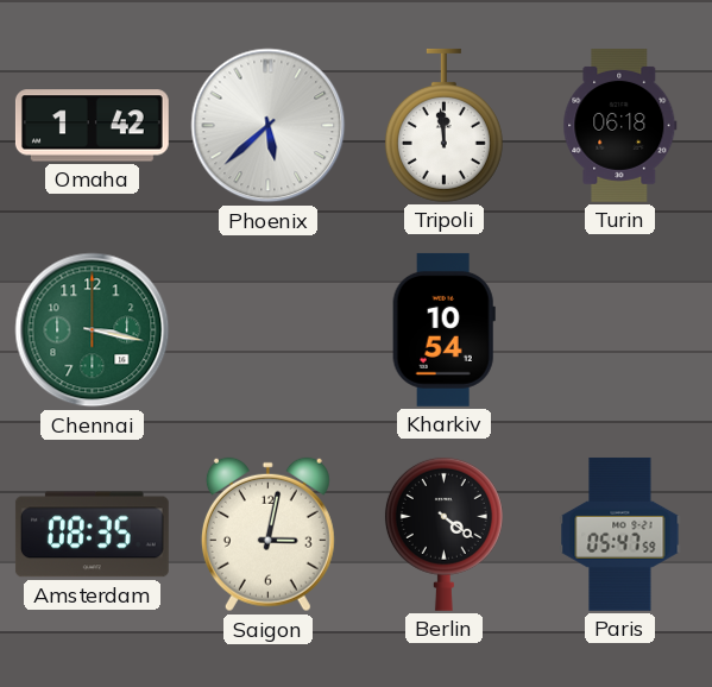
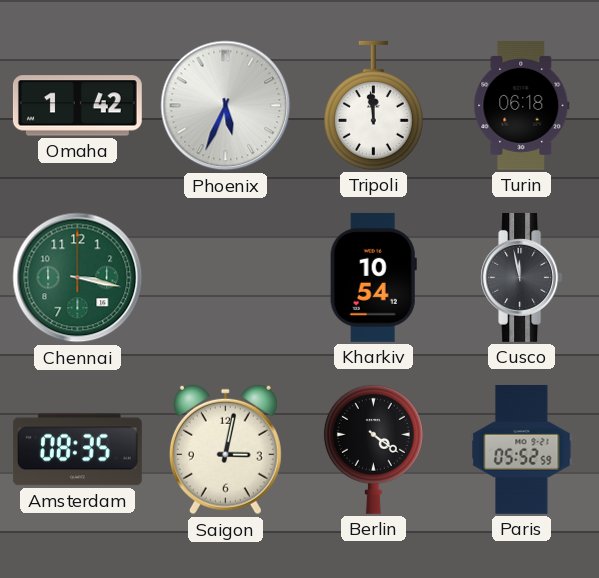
Phoenix: 5:38 -> 5:34 (226, 106)
Cusco: none -> 11:58 (522, 277)
Paris: 05:47 -> 05:52 (522, 449)
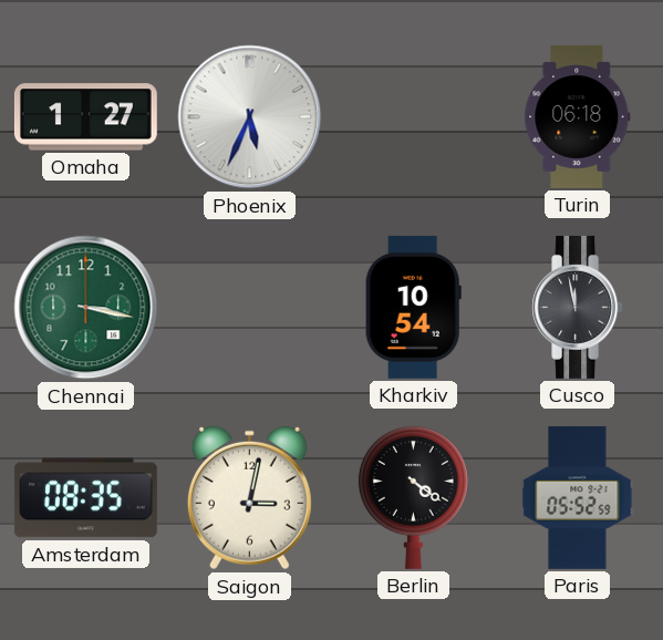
Omaha: 1:42 -> 1:27 (85, 117)
Tripoli: 11:59 -> none (373, 105)
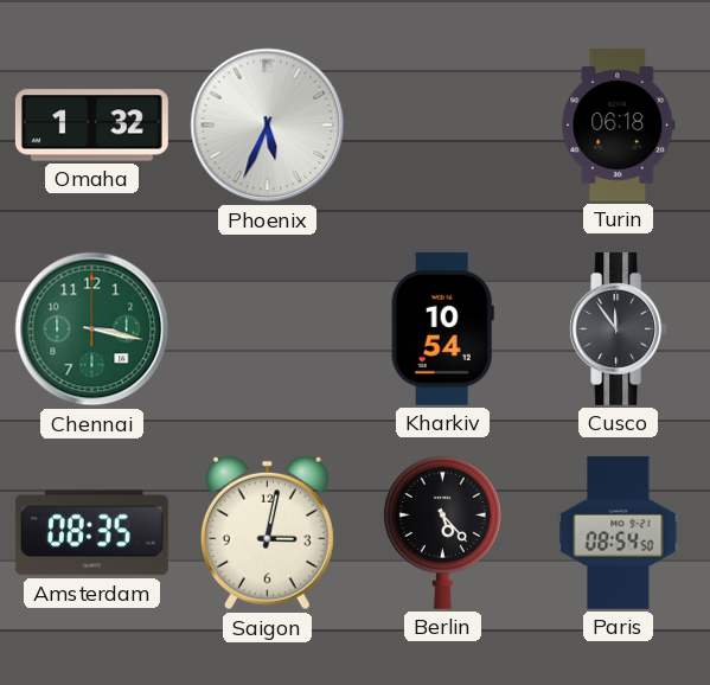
Omaha: 1:27 -> 1:32 (91, 126)
Cusco: 11:58 -> 11:54 (619, 328)
Berlin: 4:21 -> 5:23 (442, 532)
Paris: 05:52 -> 08:54 (619, 532)
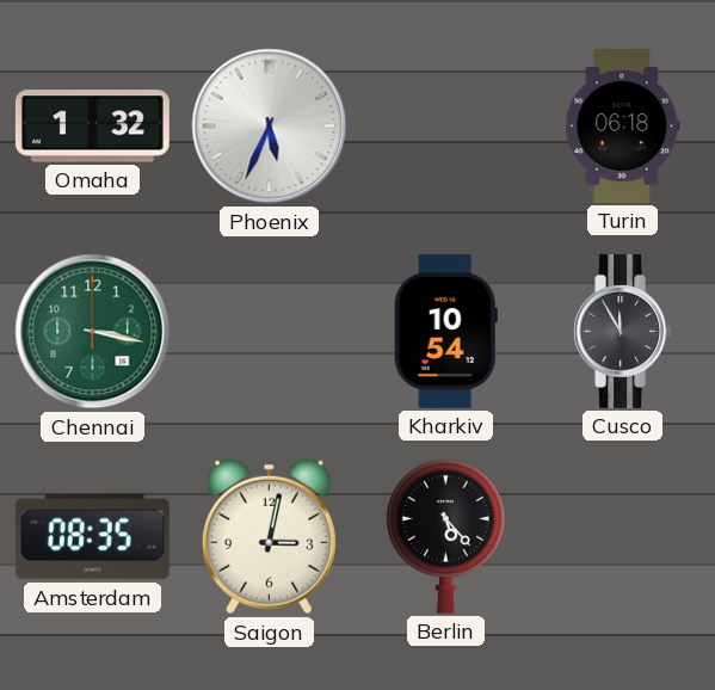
Cusco: 11:54 -> 11:55 (623, 331)
Paris: 08:54 -> none (619, 532)
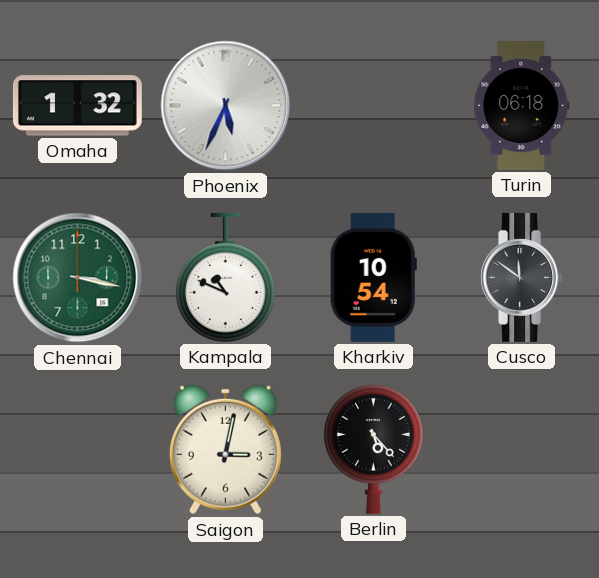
Kampala: none -> 10:49 (225, 277)
Cusco: 11:55 -> 11:51 (522, 277)
Amsterdam: 08:35 -> none (92, 537)
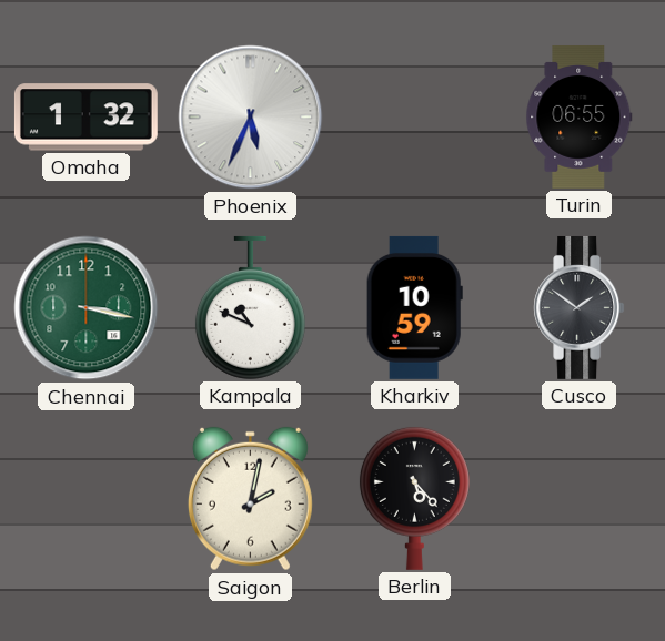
Turin: 06:18 -> 06:55 (580, 116)
Kharkiv: 10:54 -> 10:59 (414, 307)
Cusco: 11:51 -> 1:51 (580, 307)
Saigon: 3:02 -> 2:02 (250, 499)
